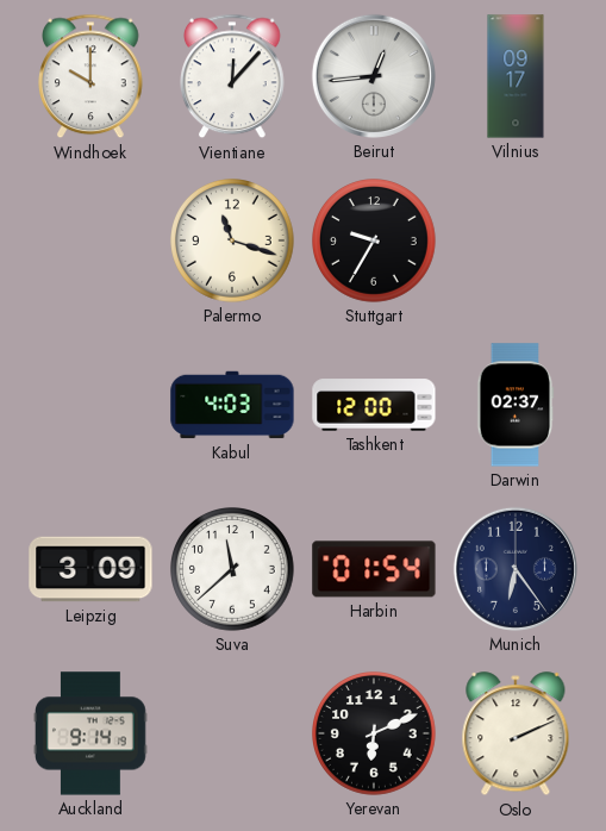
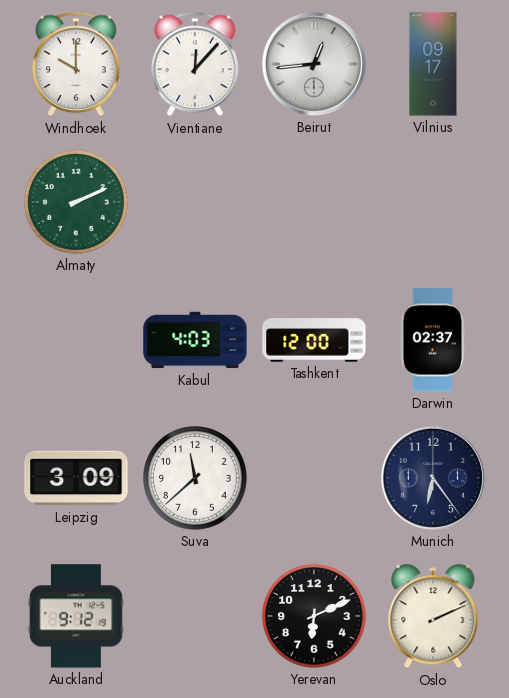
Almaty: none -> 2:11 (77, 203)
Palermo: 11:18 -> none (233, 242)
Stuttgart: 9:35 -> none (375, 242)
Harbin: 01:54 -> none (374, 569)
Auckland: 9:14 -> 9:12 (76, 616)
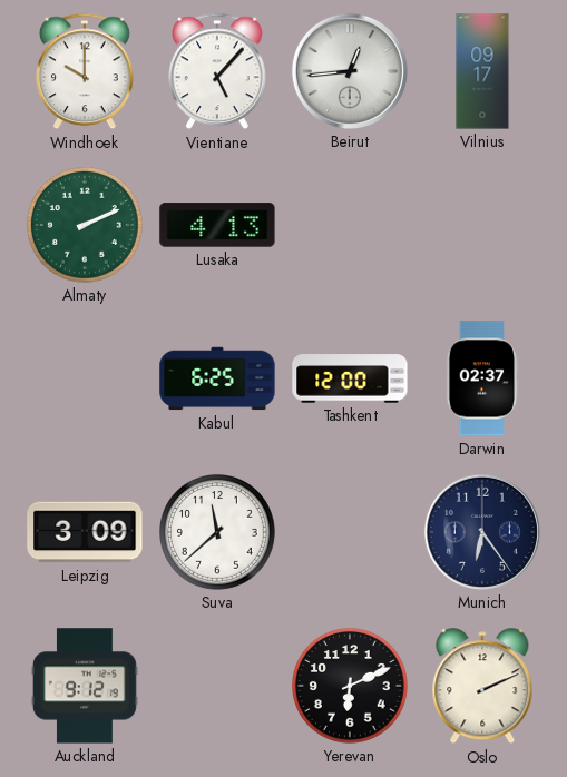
Vientiane: 12:07 -> 5:07 (218, 71)
Lusaka: none -> 4:13 (217, 225)
Kabul: 4:03 -> 6:25 (217, 378)
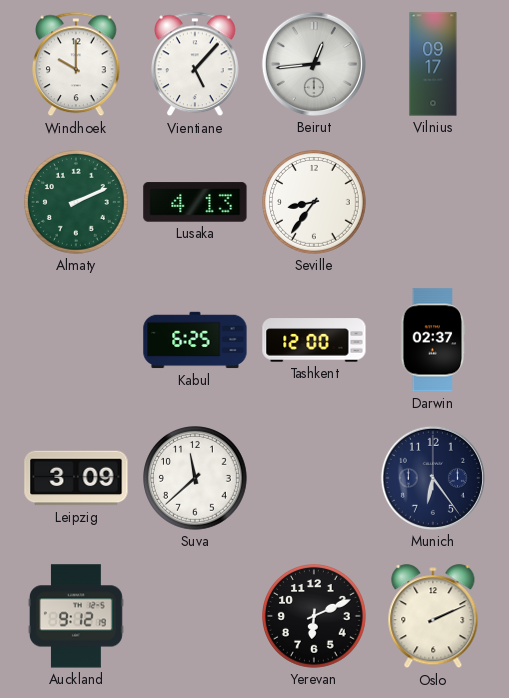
Seville: none -> 8:36 (315, 203)
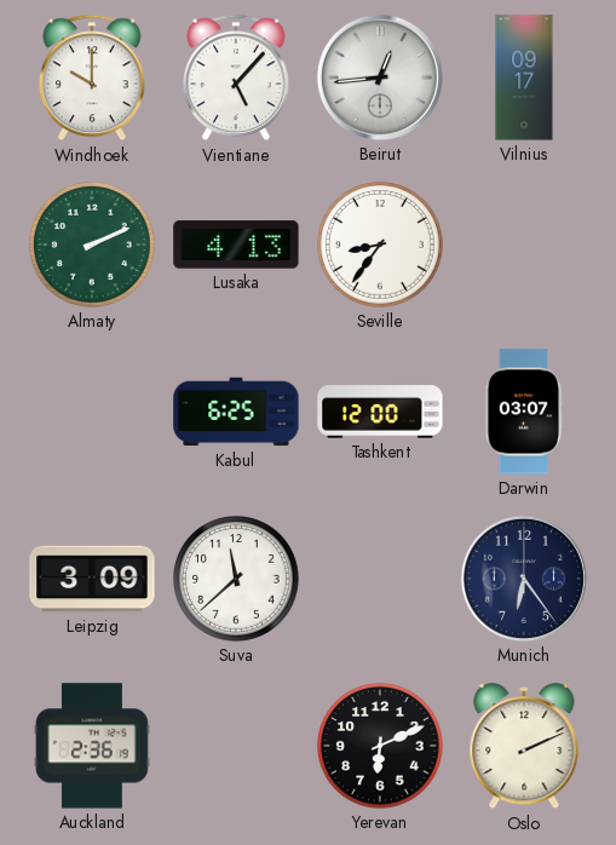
Darwin: 02:37 -> 03:07 (524, 412)
Auckland: 9:12 -> 2:36 (92, 746)
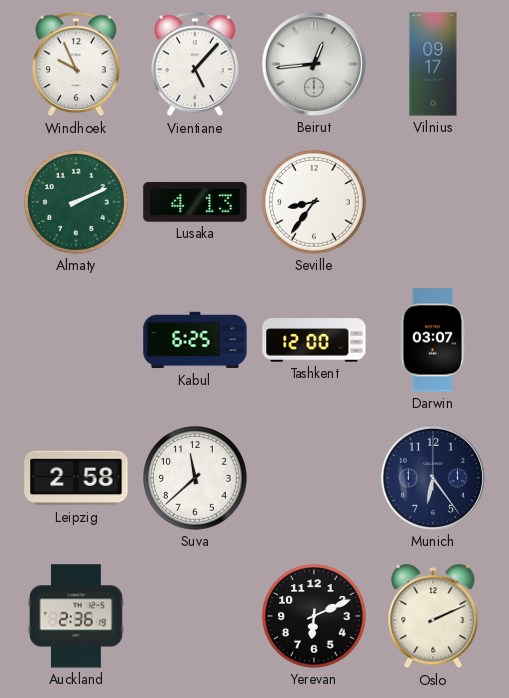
Windhoek: 10:00 -> 9:56 (77, 64)
Leipzig: 3:09 -> 2:58 (76, 478)
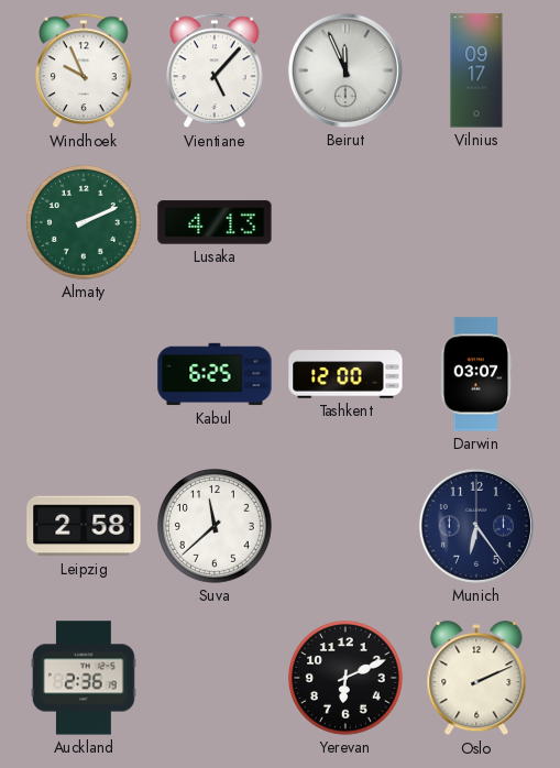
Beirut: 12:44 -> 11:56 (345, 70)
Seville: 8:36 -> none (315, 203)
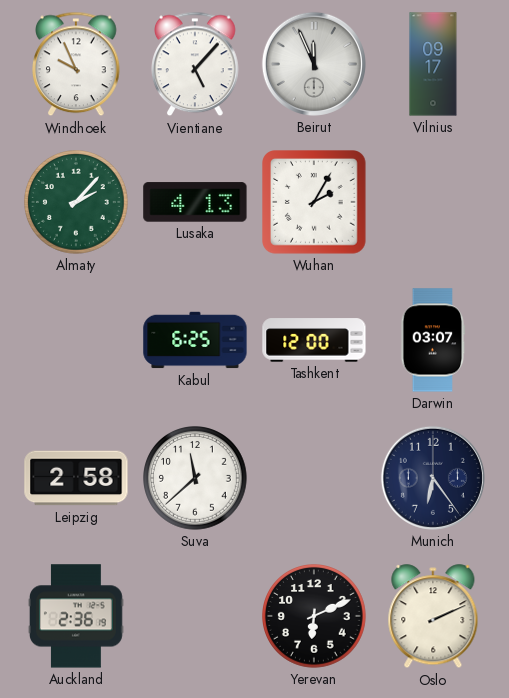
Almaty: 2:11 -> 2:07 (77, 203)
Wuhan: none -> 2:05 (315, 203)
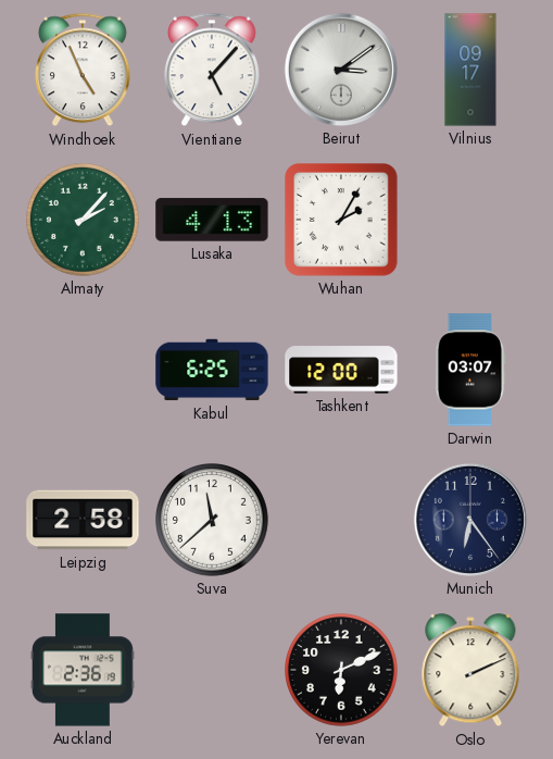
Windhoek: 9:56 -> 4:56 (84, 70)
Beirut: 11:56 -> 3:09 (341, 70)
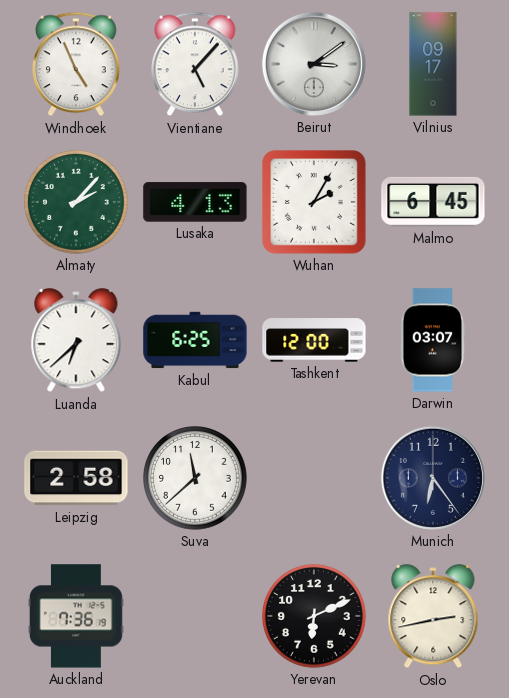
Malmo: none -> 6:45 (433, 202)
Luanda: none -> 6:38 (76, 341)
Auckland: 2:36 -> 7:36 (76, 616)
Oslo: 2:11 -> 2:43 (433, 617)
